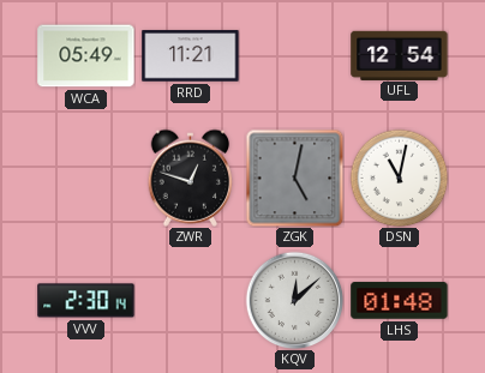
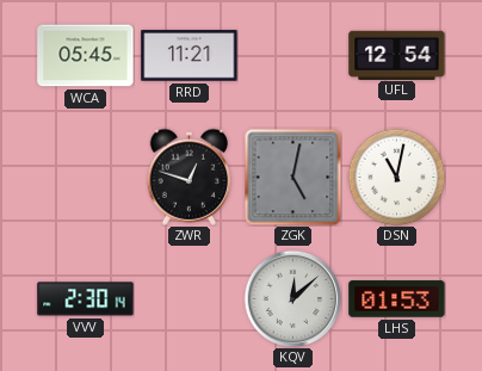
WCA: 05:49 -> 05:45 (86, 56)
LHS: 01:48 -> 01:53 (397, 299)
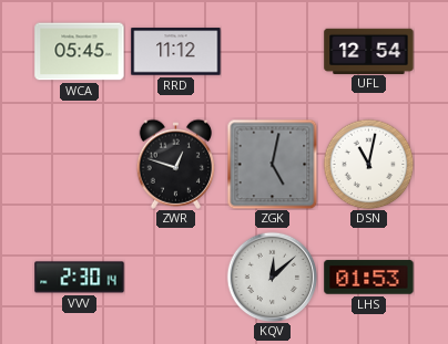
RRD: 11:21 -> 11:12 (176, 52)
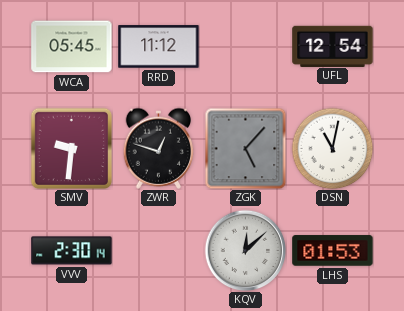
SMV: none -> 9:31 (71, 148)
ZGK: 5:02 -> 5:07 (245, 148)
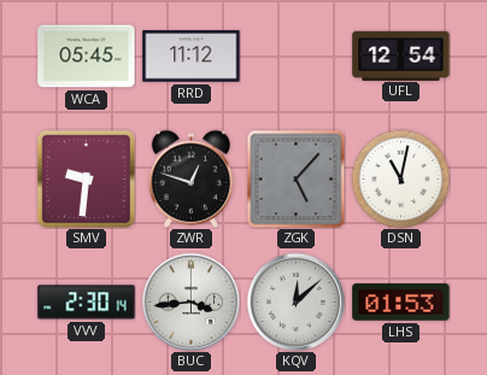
BUC: none -> 3:44 (190, 301)
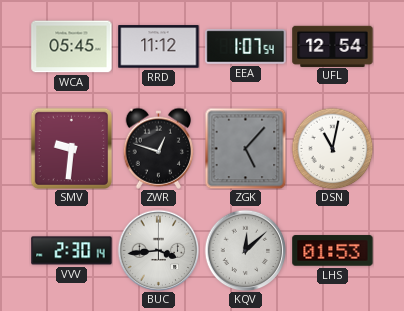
EEA: none -> 1:07 (246, 47)
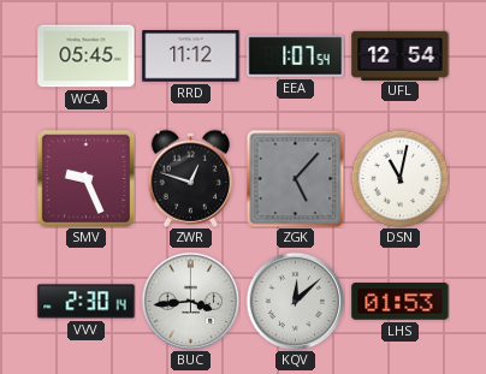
SMV: 9:31 -> 9:26 (85, 178)
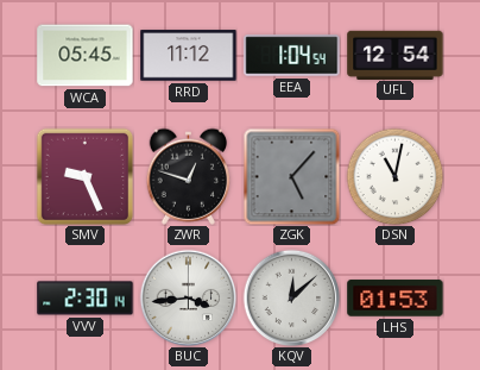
EEA: 1:07 -> 1:04 (292, 56)
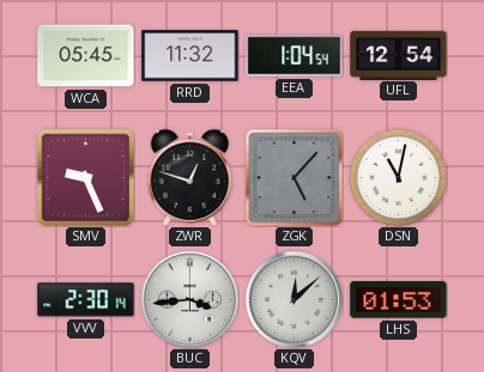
RRD: 11:12 -> 11:32 (190, 56)
